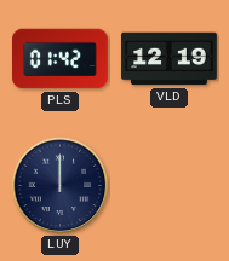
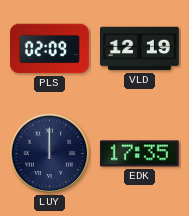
PLS: 01:42 -> 02:09 (50, 49)
EDK: none -> 17:35 (139, 154)
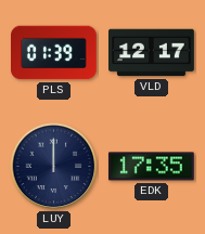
PLS: 02:09 -> 01:39 (54, 53)
VLD: 12:19 -> 12:17 (152, 53)
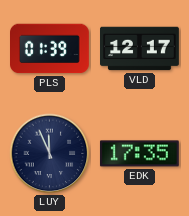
LUY: 12:00 -> 11:56 (50, 154)
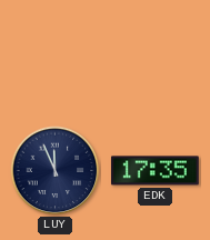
PLS: 01:39 -> none (50, 49)
VLD: 12:17 -> none (140, 49)
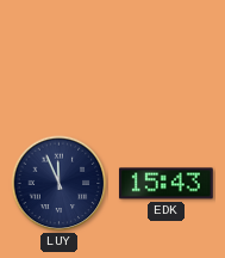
EDK: 17:35 -> 15:43 (165, 184)
